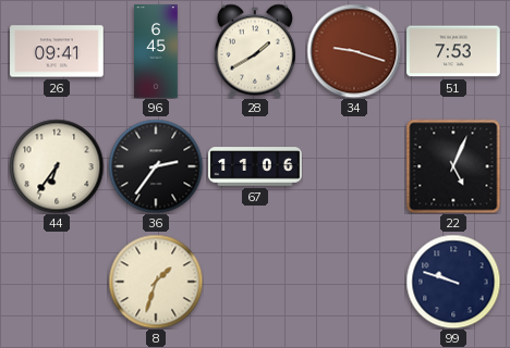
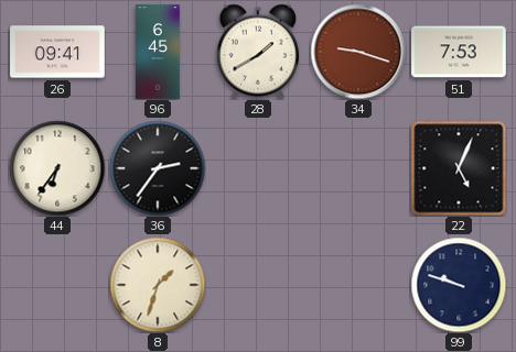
67: 11:06 -> none (255, 166)
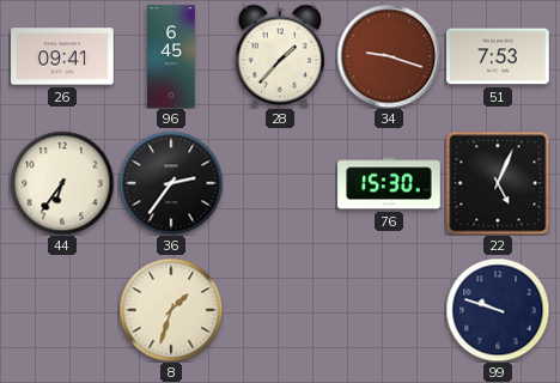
28: 1:40 -> 1:37 (280, 56)
76: none -> 15:30 (389, 183)
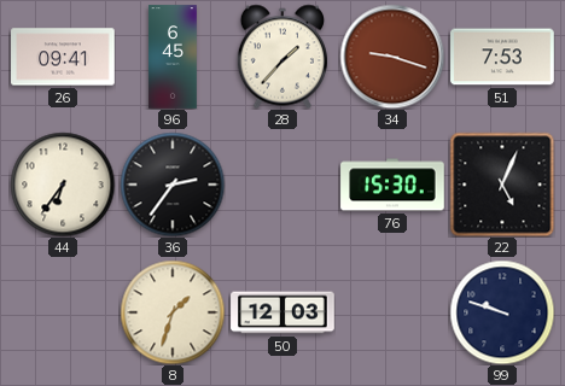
50: none -> 12:03 (282, 312)
